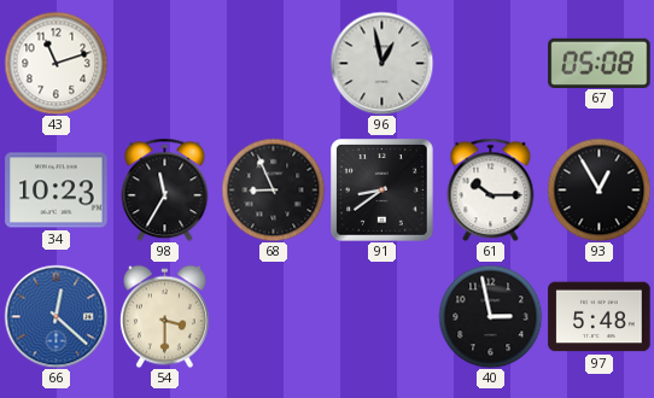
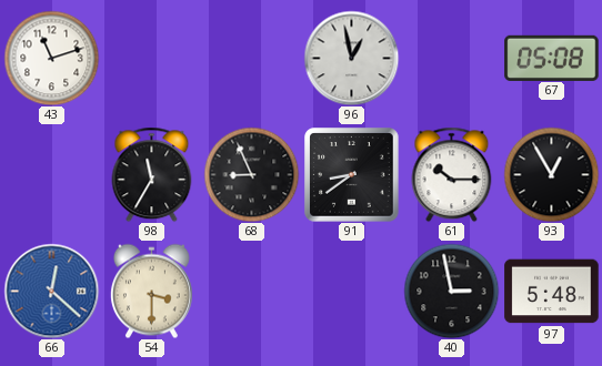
34: 10:23 -> none (57, 191)
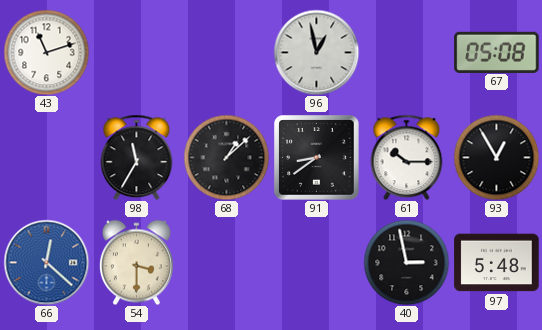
68: 8:56 -> 1:08 (226, 157)
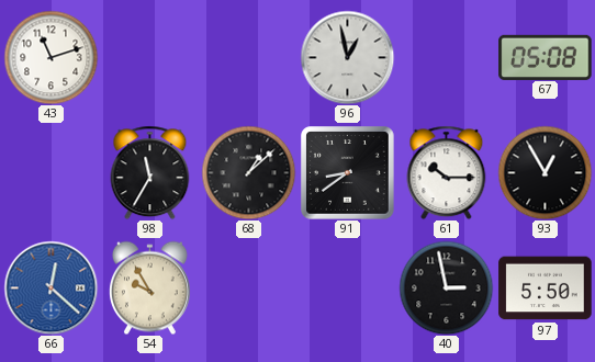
54: 3:30 -> 9:55 (149, 287)
97: 5:48 -> 5:50 (546, 289)
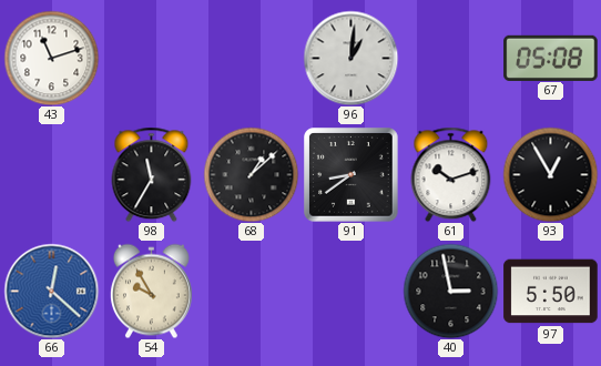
96: 12:58 -> 1:01 (350, 58)
61: 10:15 -> 10:12 (451, 174)
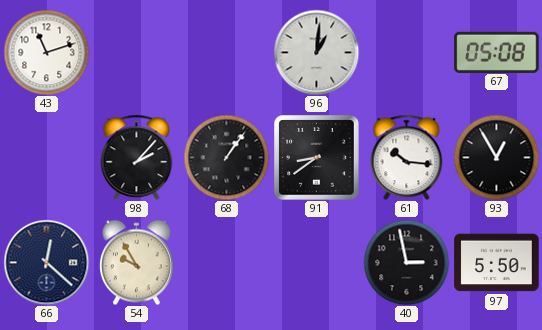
98: 11:35 -> 2:07 (137, 157)
68: 1:08 -> 1:06 (226, 157)
61: 10:12 -> 10:16 (407, 157)
66 dial: blue -> navy (46, 262)
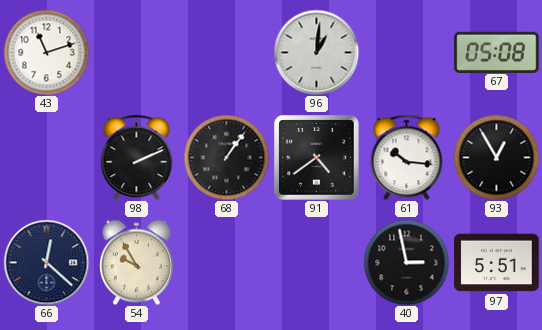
98: 2:07 -> 2:11 (137, 157)
91: 8:39 -> 4:39 (317, 158)
97: 5:50 -> 5:51 (497, 263)
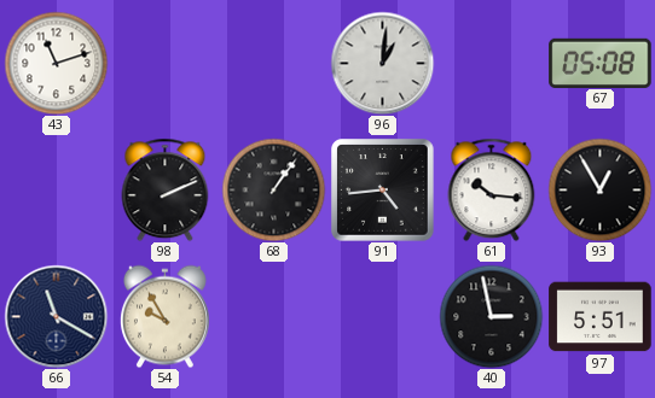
91: 4:39 -> 4:44 (383, 191)
66: 12:22 -> 11:20 (56, 316)
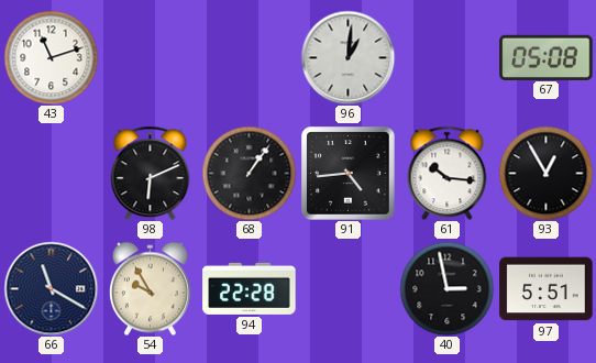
98: 2:11 -> 6:11 (151, 173)
94: none -> 22:28 (250, 288)
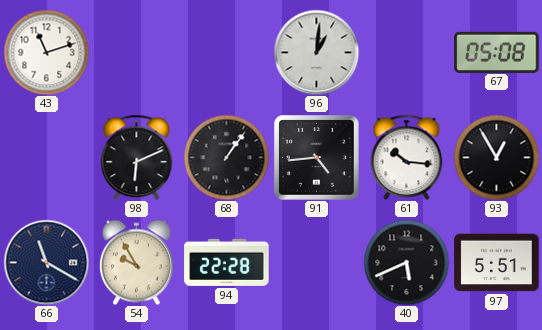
40: 2:58 -> 5:41 (406, 262)
